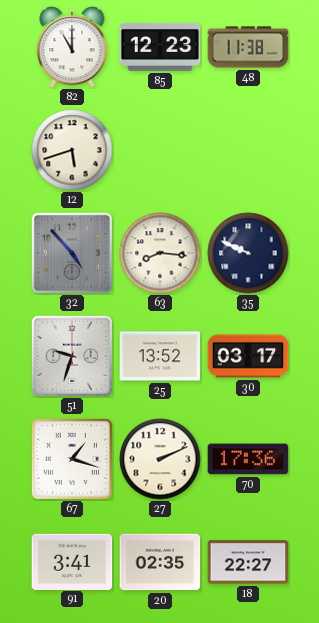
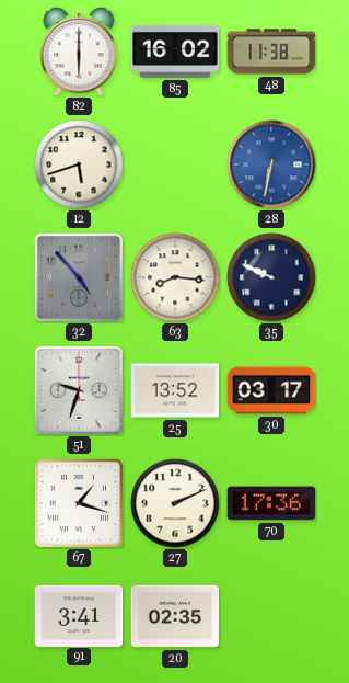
82: 11:00 -> 6:00 (79, 52)
85: 12:23 -> 16:02 (175, 53)
28: none -> 6:32 (271, 164)
18: 22:27 -> none (248, 562)
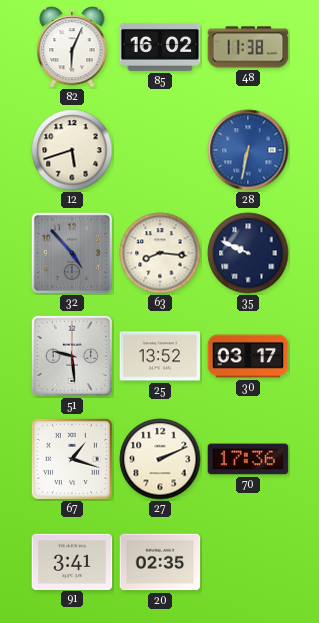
82: 6:00 -> 6:04 (72, 47)
51: 9:33 -> 9:29 (72, 356)
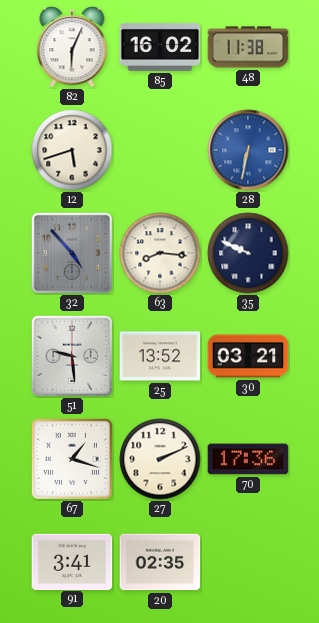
30: 03:17 -> 03:21 (248, 356)
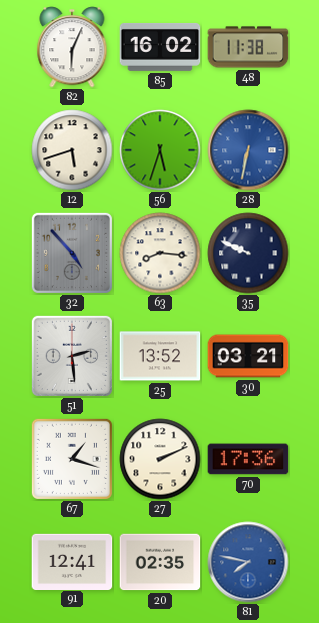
56: none -> 5:33 (160, 150)
51: 9:29 -> 2:29 (72, 356)
91: 3:41 -> 12:41 (72, 561)
81: none -> 7:47 (248, 562)
